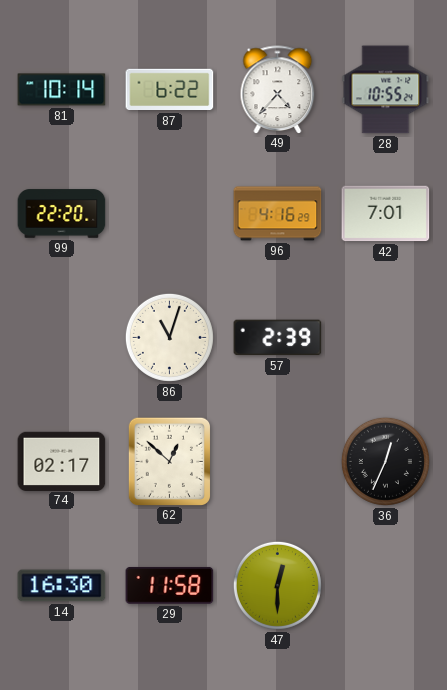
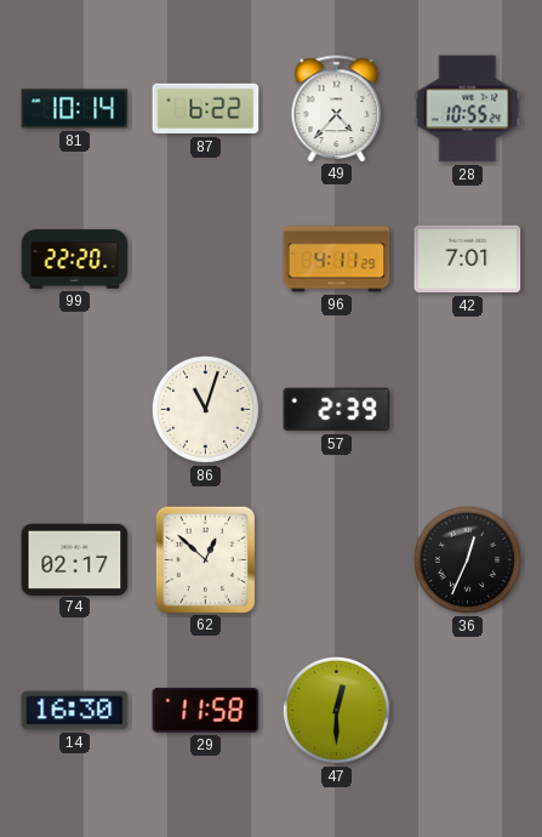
96: 4:16 -> 4:11 (337, 260)
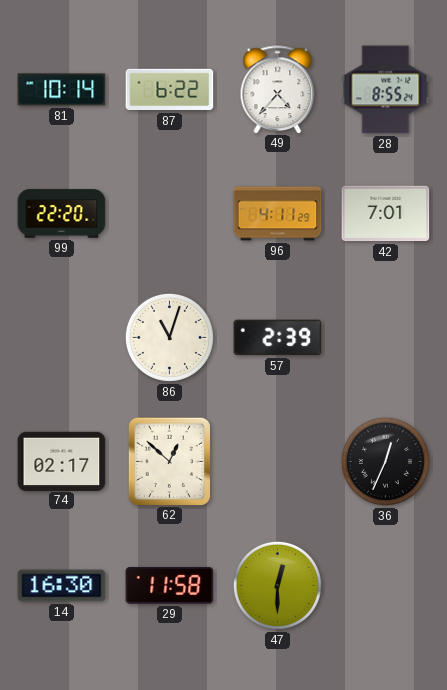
28: 10:55 -> 8:55 (386, 90)
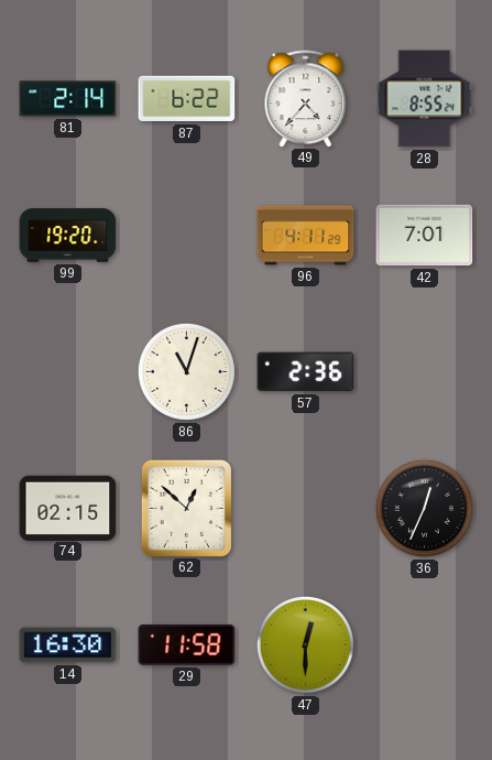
81: 10:14 -> 2:14 (68, 99)
99: 22:20 -> 19:20 (68, 236)
57: 2:39 -> 2:36 (306, 372)
74: 02:17 -> 02:15 (68, 508)
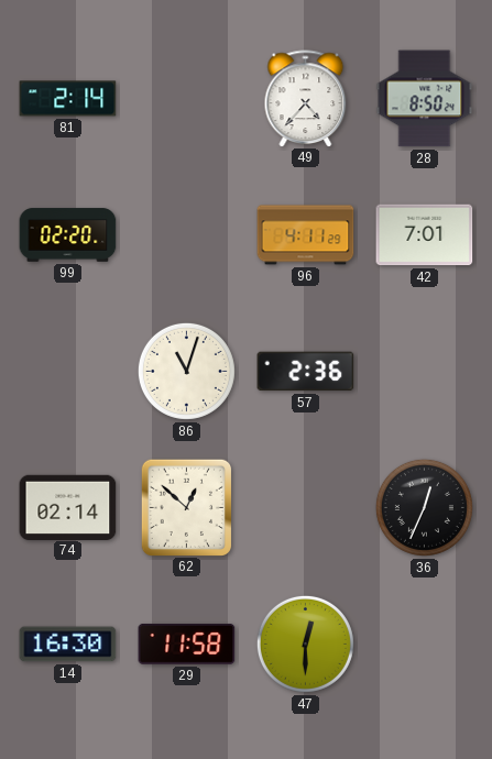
87: 6:22 -> none (187, 99)
28: 8:55 -> 8:50 (425, 99)
99: 19:20 -> 02:20 (68, 235)
74: 02:15 -> 02:14 (68, 507)
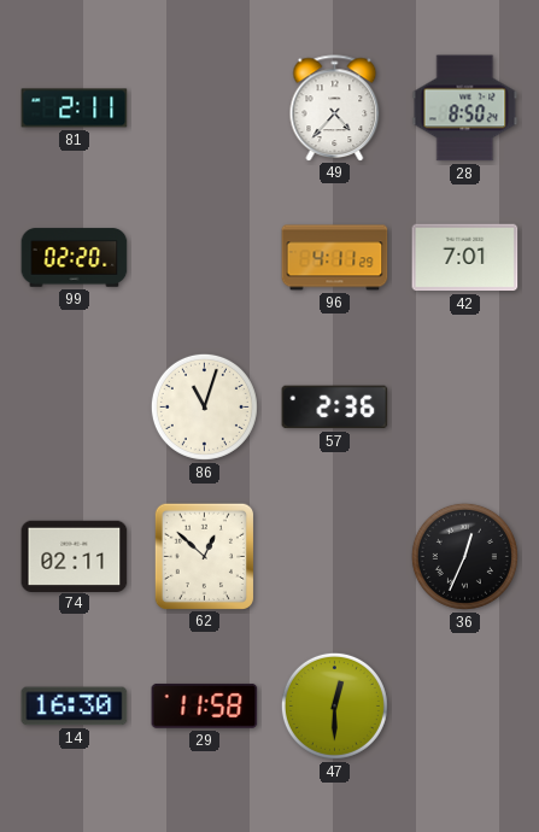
81: 2:14 -> 2:11 (75, 109)
74: 02:14 -> 02:11 (75, 556)
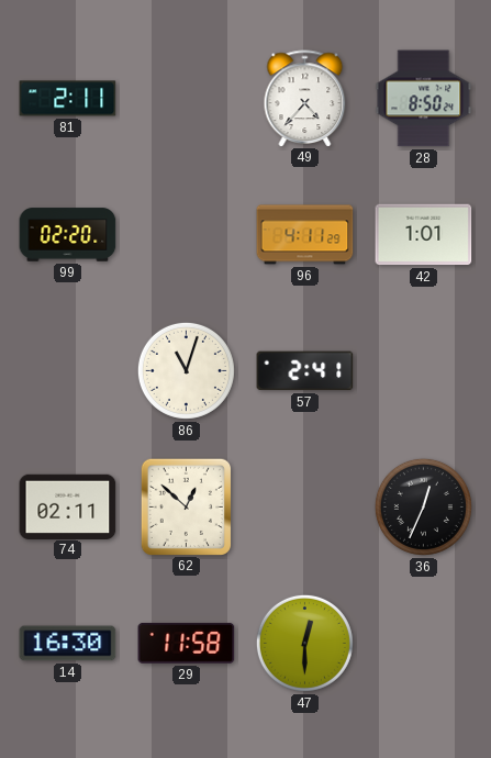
42: 7:01 -> 1:01 (424, 235)
57: 2:36 -> 2:41 (305, 371)
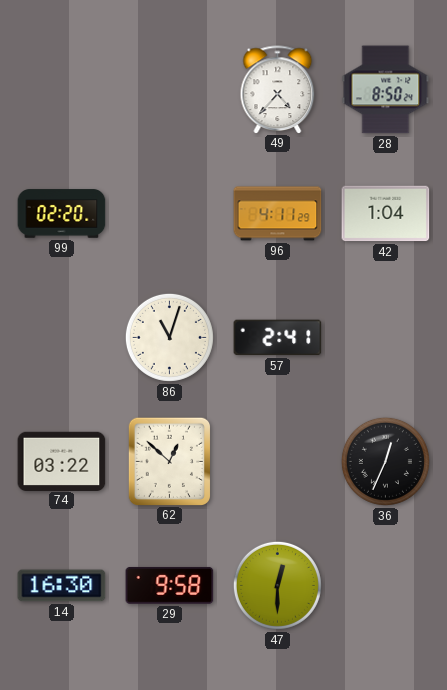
81: 2:11 -> none (68, 99)
42: 1:01 -> 1:04 (386, 214)
74: 02:11 -> 03:22 (62, 461)
29: 11:58 -> 9:58 (170, 585)
